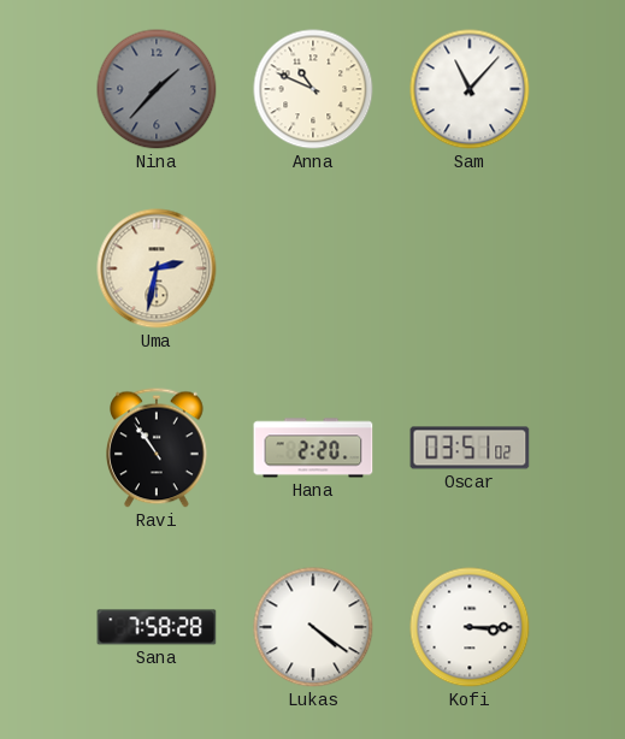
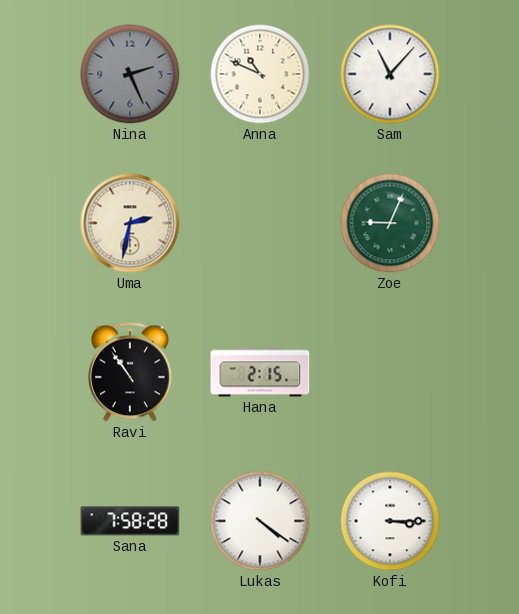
Nina: 1:37 -> 2:26 (130, 74)
Zoe: none -> 9:04 (390, 223)
Hana: 2:20 -> 2:15 (260, 372)
Oscar: 03:51 -> none (470, 448)
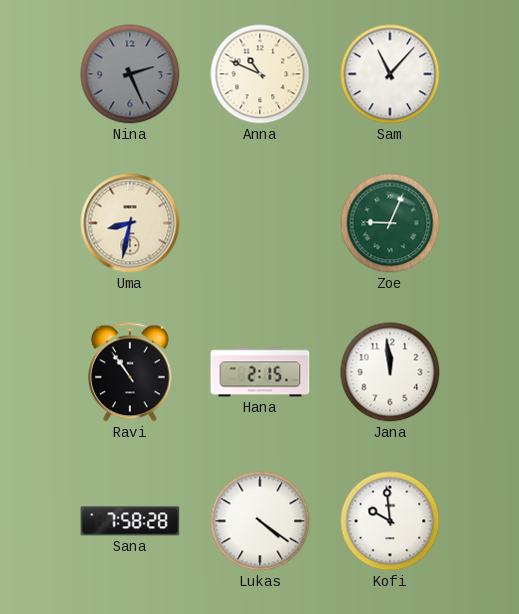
Uma: 2:32 -> 8:32 (130, 223)
Jana: none -> 11:59 (390, 372)
Kofi: 3:15 -> 9:59 (390, 521)
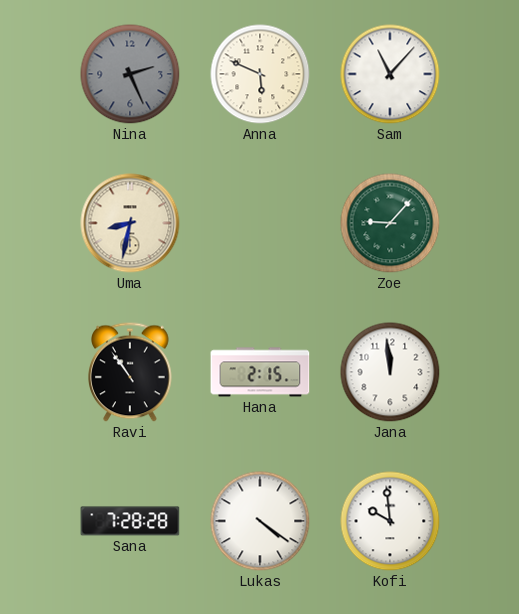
Anna: 10:49 -> 5:49 (260, 74)
Zoe: 9:04 -> 9:07 (390, 223)
Sana: 7:58 -> 7:28 (130, 521)
